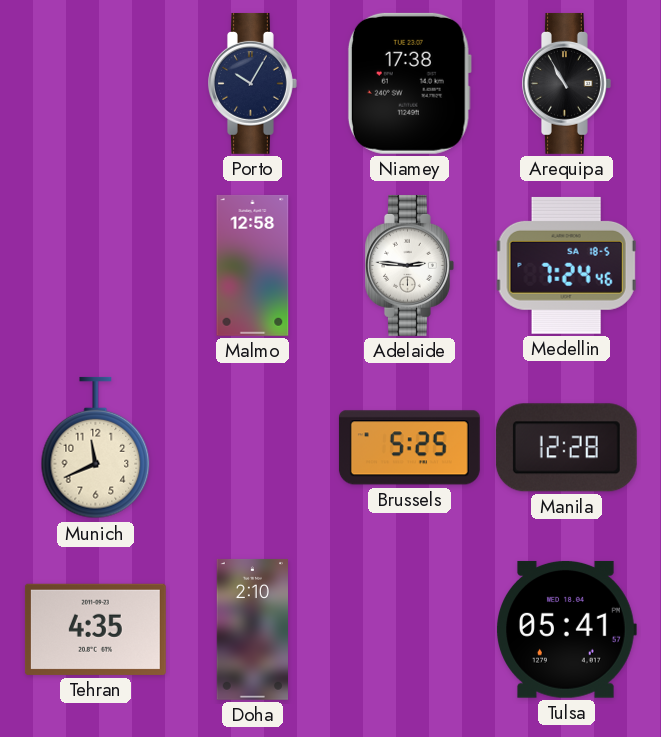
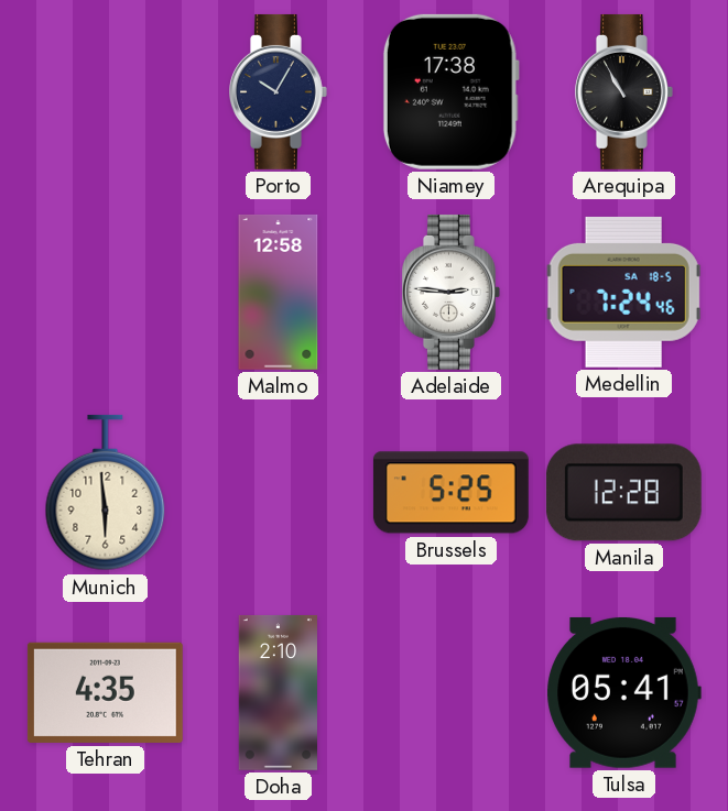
Munich: 11:41 -> 5:59 (106, 493)
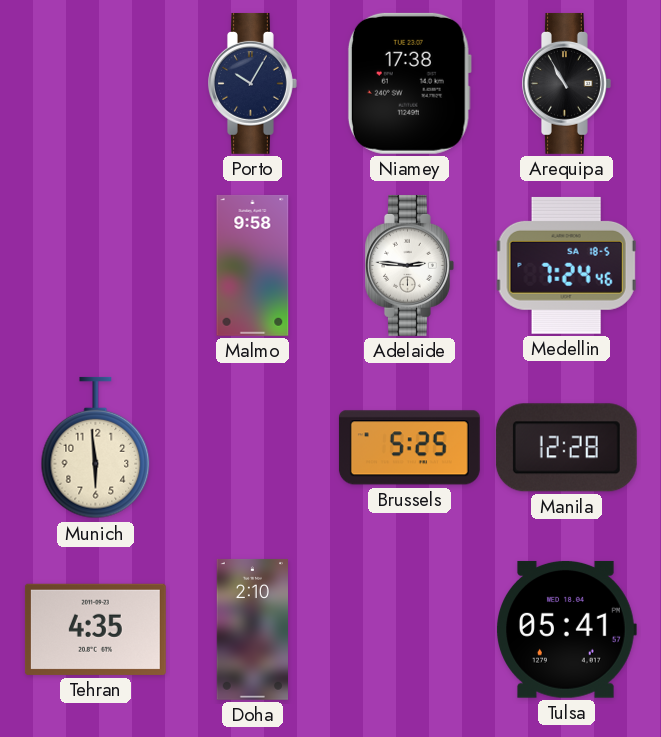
Malmo: 12:58 -> 9:58 (253, 265)
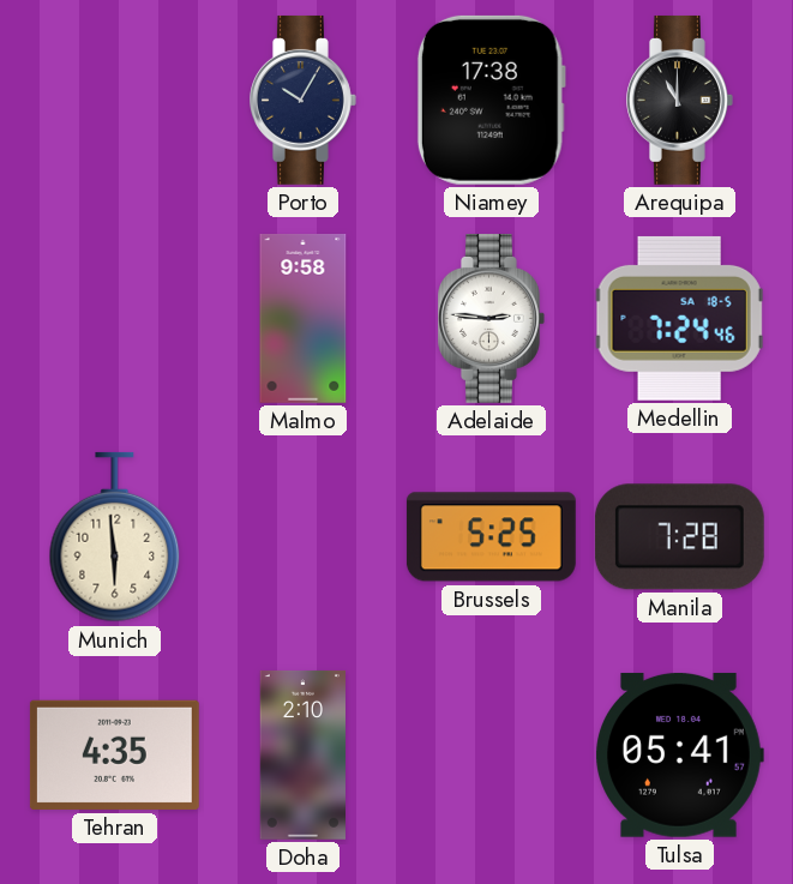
Arequipa: 10:55 -> 11:00 (680, 100)
Manila: 12:28 -> 7:28 (679, 537)
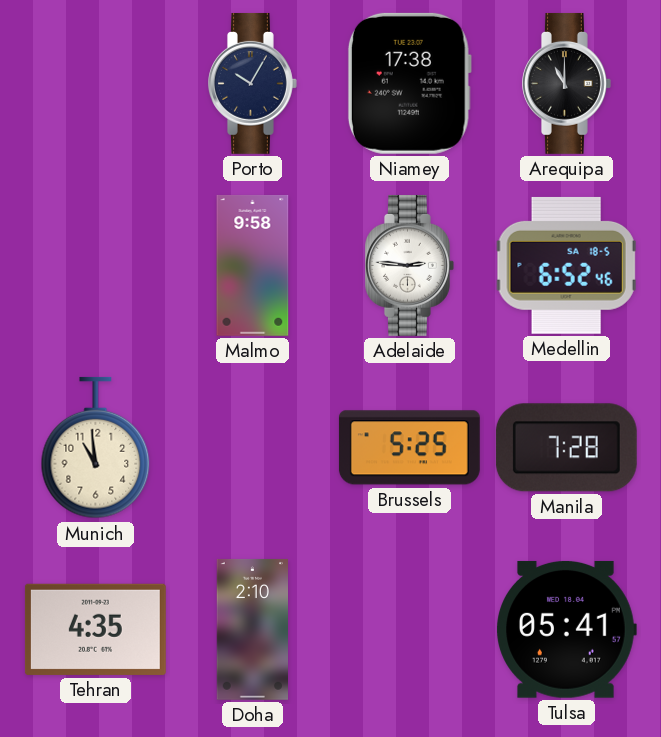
Medellin: 7:24 -> 6:52 (566, 265)
Munich: 5:59 -> 10:59 (96, 448)
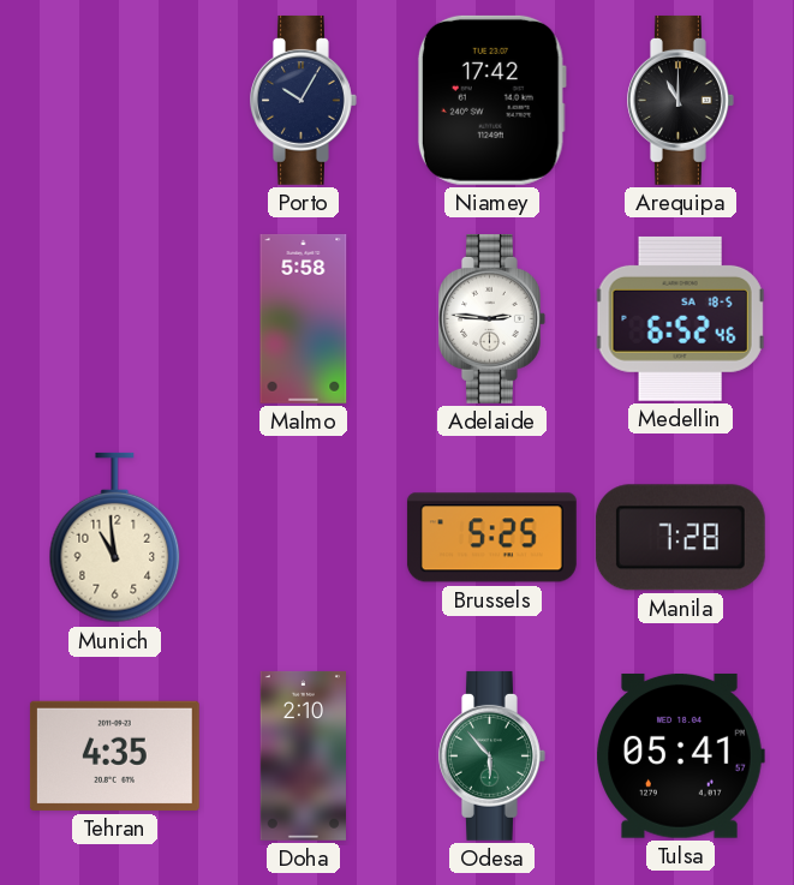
Niamey: 17:38 -> 17:42 (491, 100)
Malmo: 9:58 -> 5:58 (304, 318)
Odesa: none -> 5:53 (492, 755)
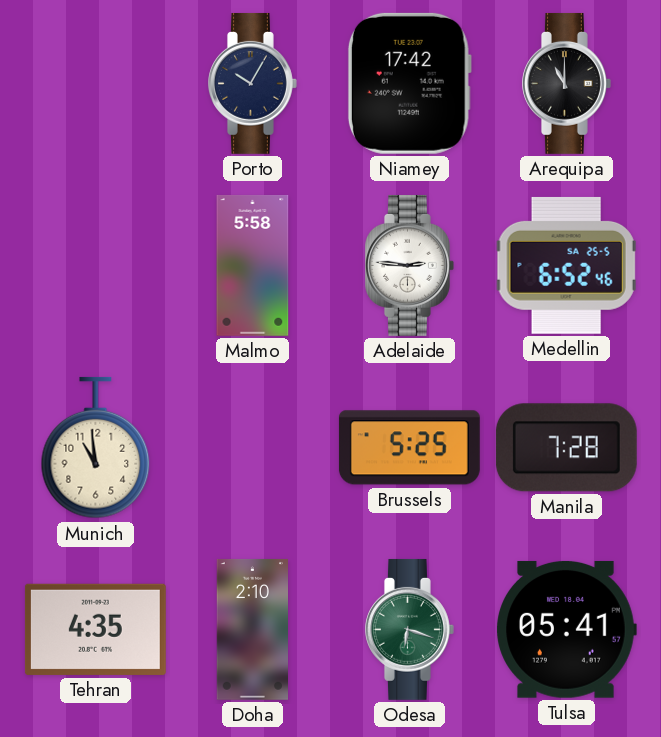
Medellin date: SA 18-5 -> SA 25-5 (566, 265)
Odesa: 5:53 -> 6:18 (410, 629)
